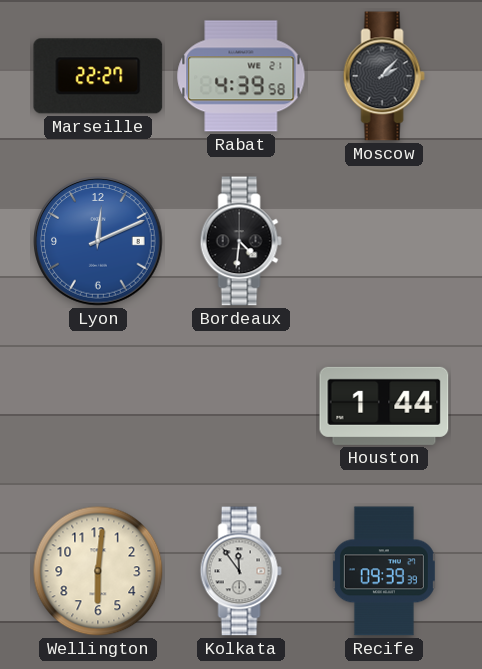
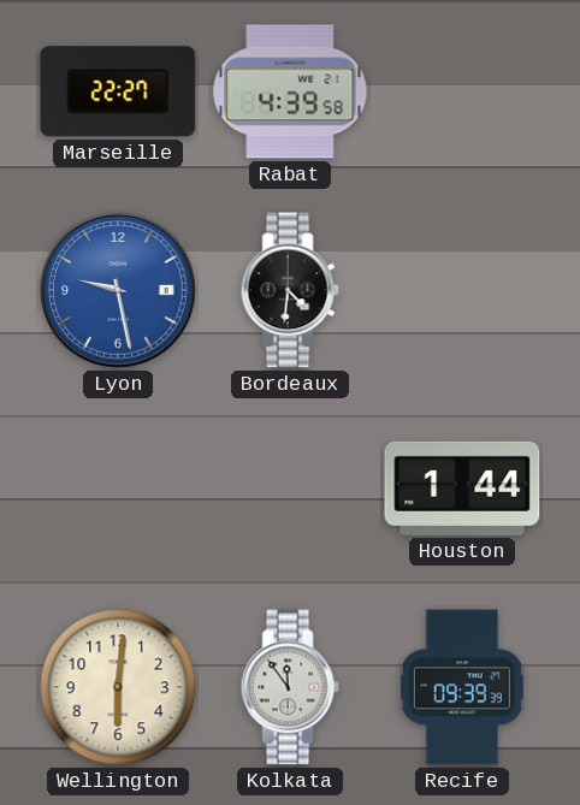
Moscow: 2:07 -> none (384, 76)
Lyon: 12:11 -> 9:28 (118, 290)
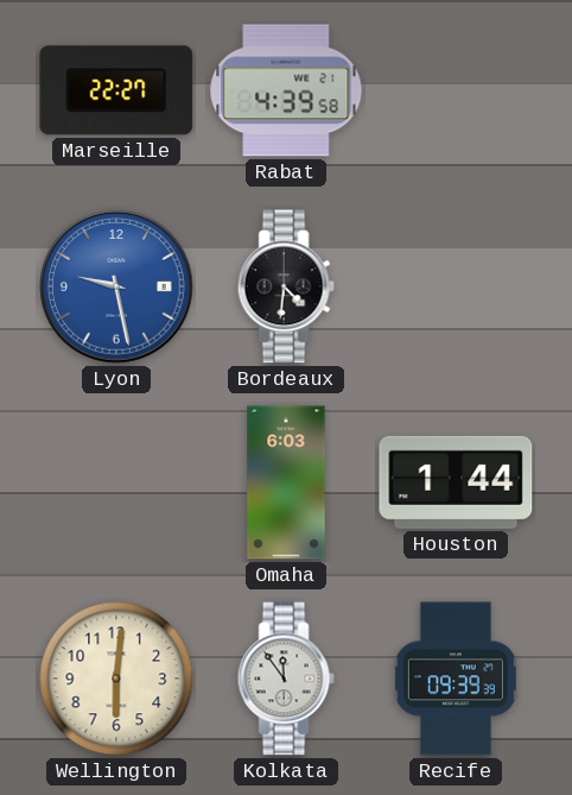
Omaha: none -> 6:03 (286, 482)
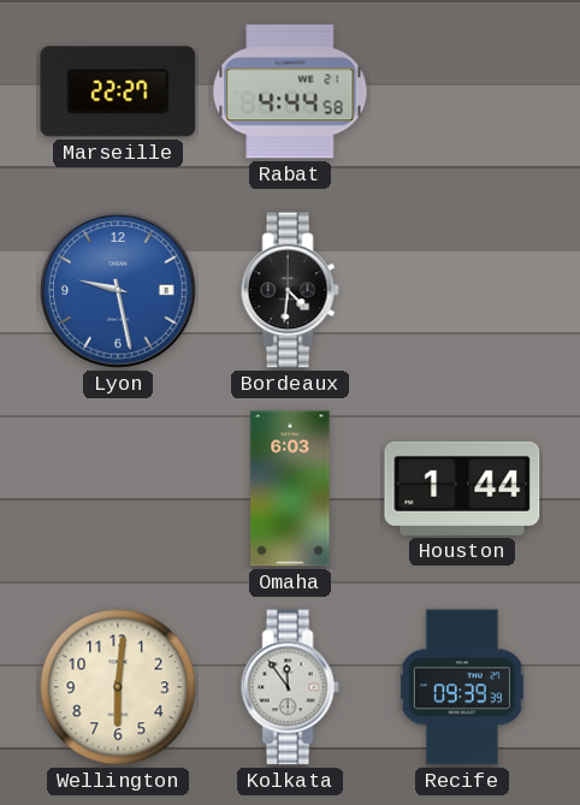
Rabat: 4:39 -> 4:44 (290, 91)
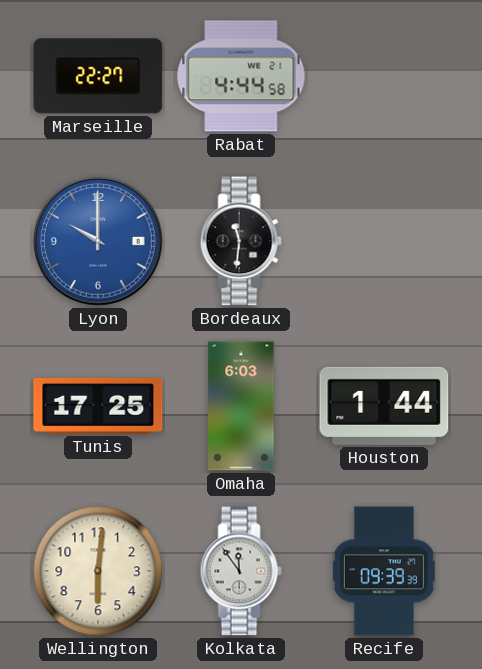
Lyon: 9:28 -> 10:00 (98, 241)
Bordeaux: 4:31 -> 11:31 (241, 241)
Tunis: none -> 17:25 (98, 406)
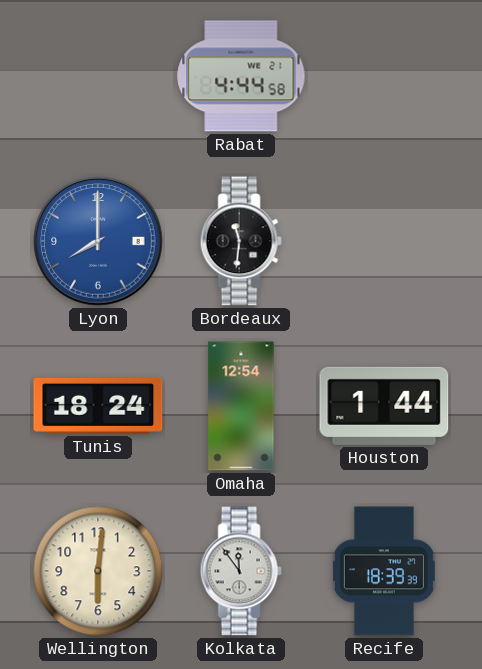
Marseille: 22:27 -> none (98, 76)
Lyon: 10:00 -> 8:00 (98, 241)
Tunis: 17:25 -> 18:24 (98, 406)
Omaha: 6:03 -> 12:54 (241, 406)
Recife: 09:39 -> 18:39 (384, 571)
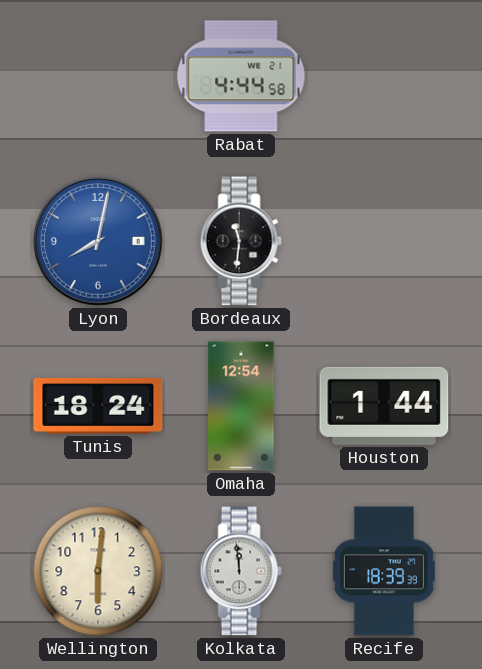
Lyon: 8:00 -> 8:02 (98, 241)
Kolkata: 11:54 -> 11:59 (241, 571)
